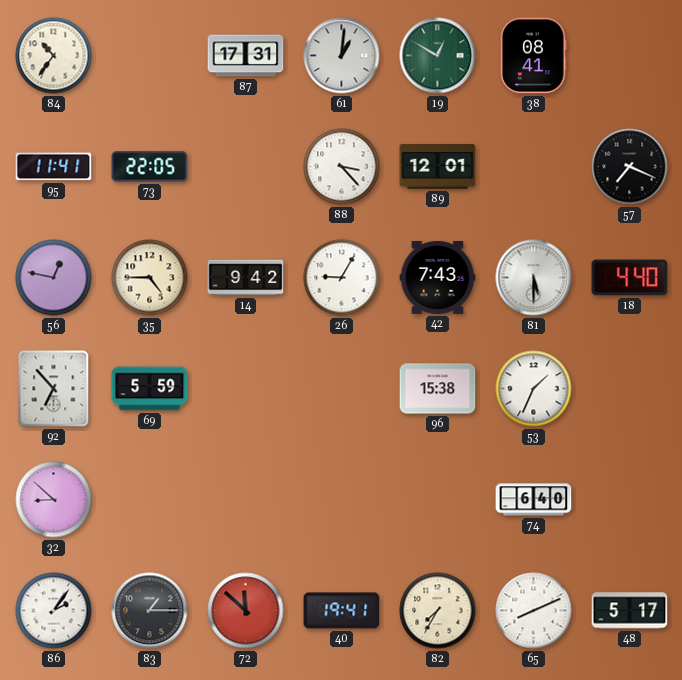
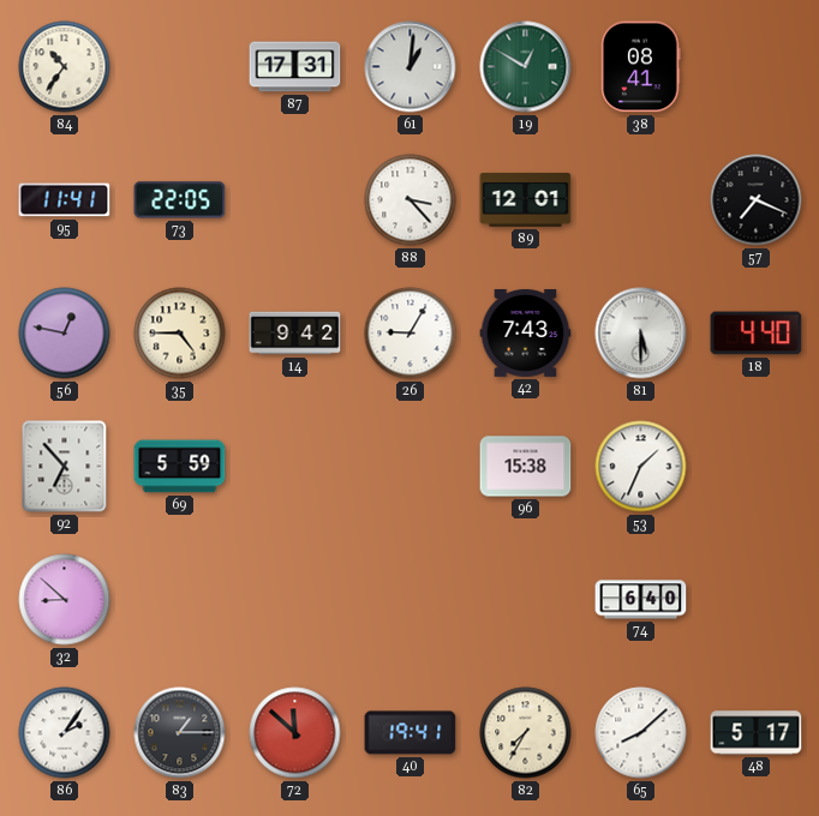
65: 8:11 -> 8:08 (641, 733)
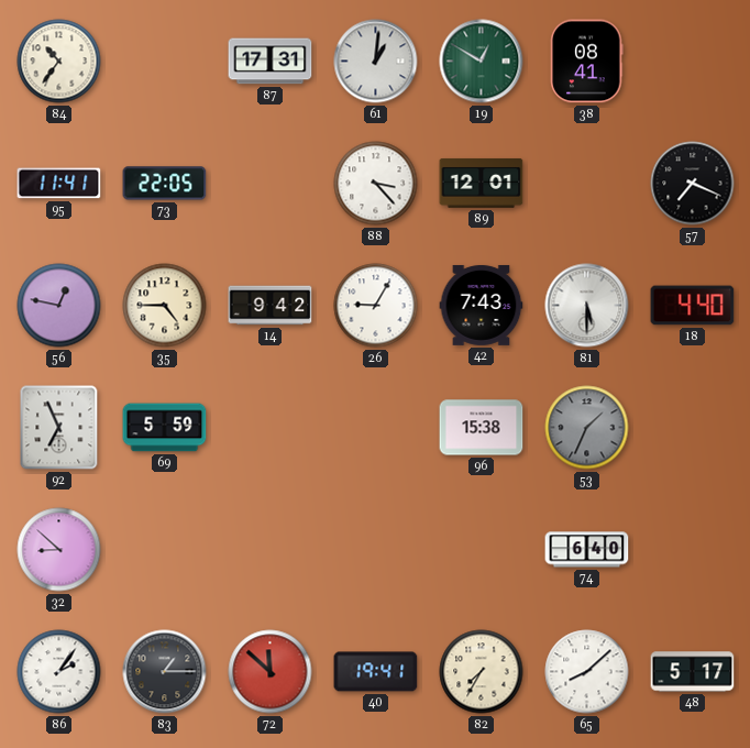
92: 6:53 -> 6:56 (59, 428)
53 dial: white -> grey (587, 428)
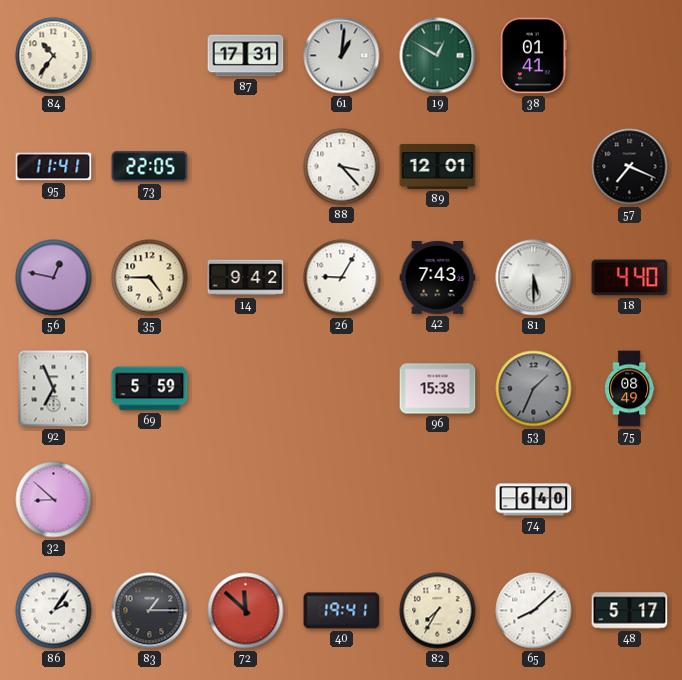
38: 08:41 -> 01:41 (534, 56)
75: none -> 08:49 (630, 389)
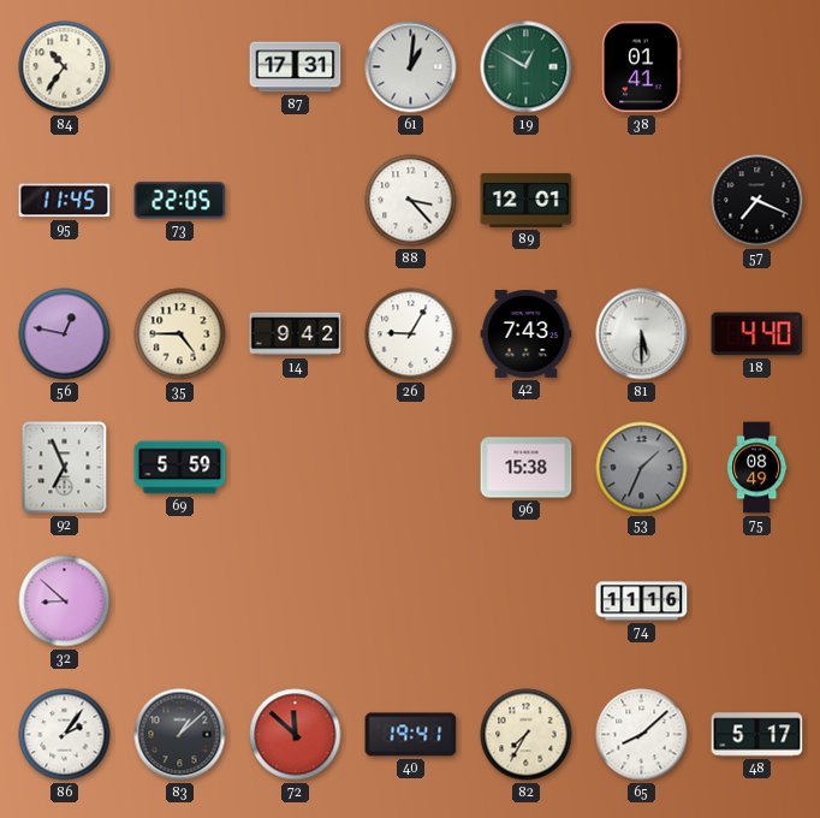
95: 11:41 -> 11:45 (65, 201)
74: 6:40 -> 11:16 (642, 601)
83: 1:15 -> 1:08 (180, 735)
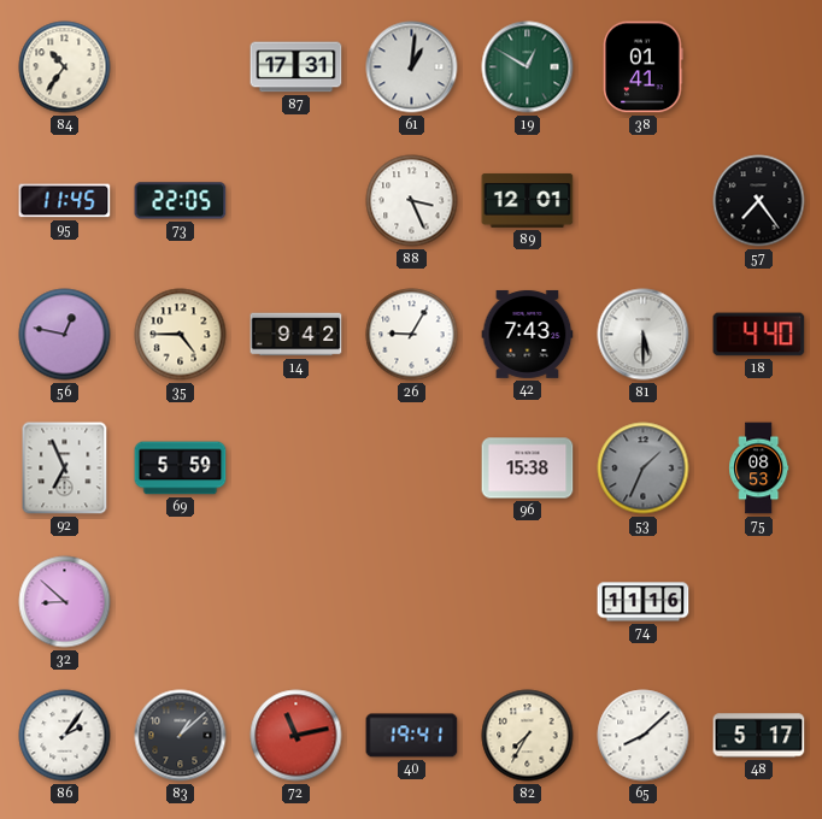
88: 3:23 -> 3:26 (412, 201)
57: 7:19 -> 7:24 (759, 201)
75: 08:49 -> 08:53 (759, 469)
72: 11:52 -> 11:13 (296, 736)
